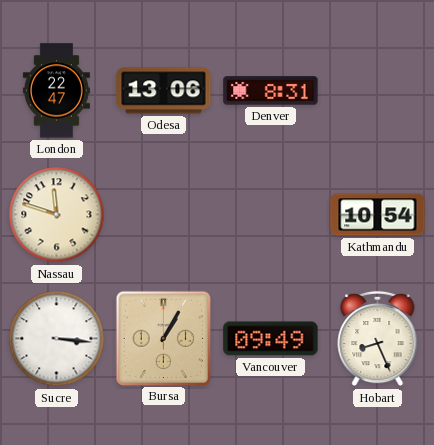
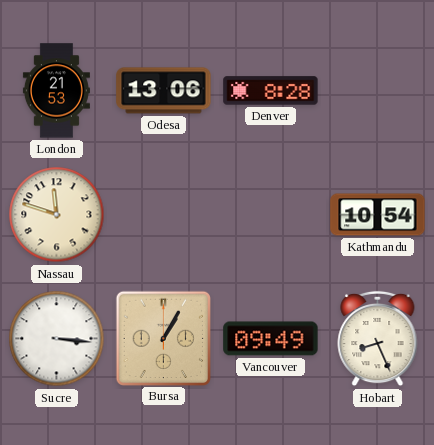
London: 22:47 -> 21:53 (56, 91)
Denver: 8:31 -> 8:28 (271, 91)
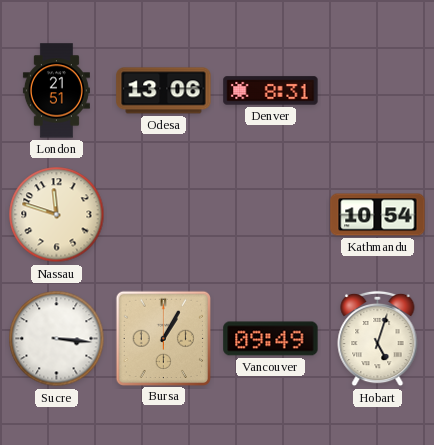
London: 21:53 -> 21:51 (56, 91)
Denver: 8:28 -> 8:31 (271, 91)
Hobart: 8:26 -> 5:03 (378, 339)
